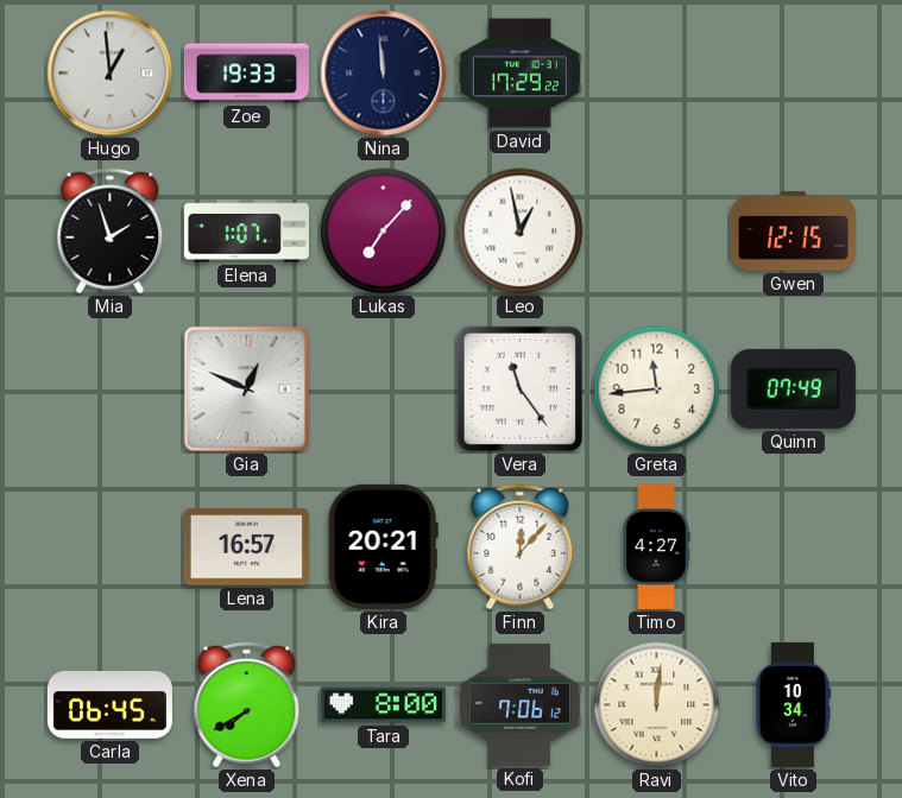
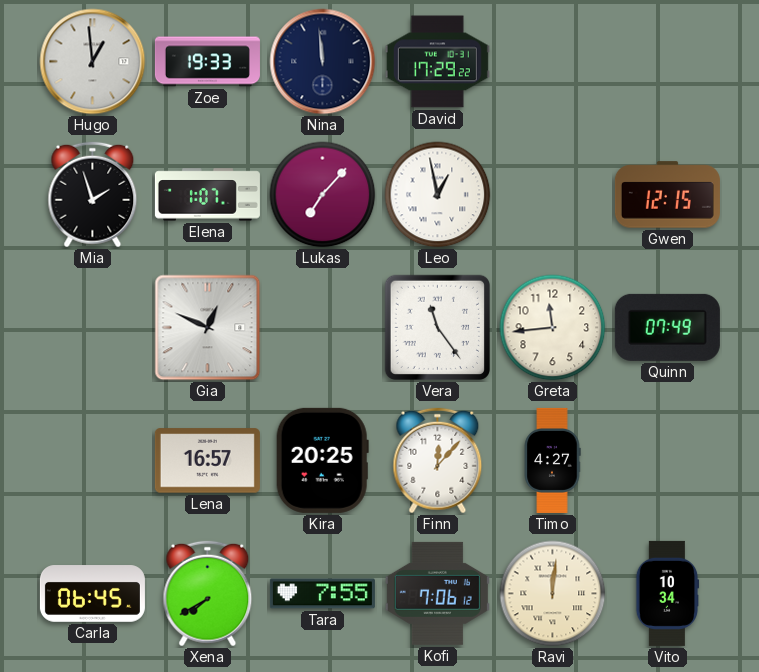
Kira: 20:21 -> 20:25 (322, 460)
Tara: 8:00 -> 7:55 (322, 594)
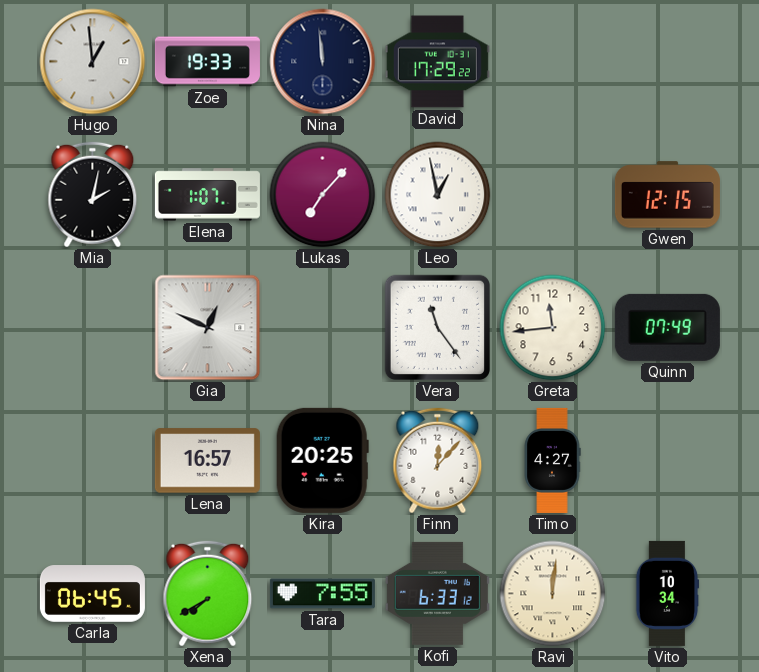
Mia: 1:57 -> 2:02 (93, 195)
Kofi: 7:06 -> 6:33 (437, 593)
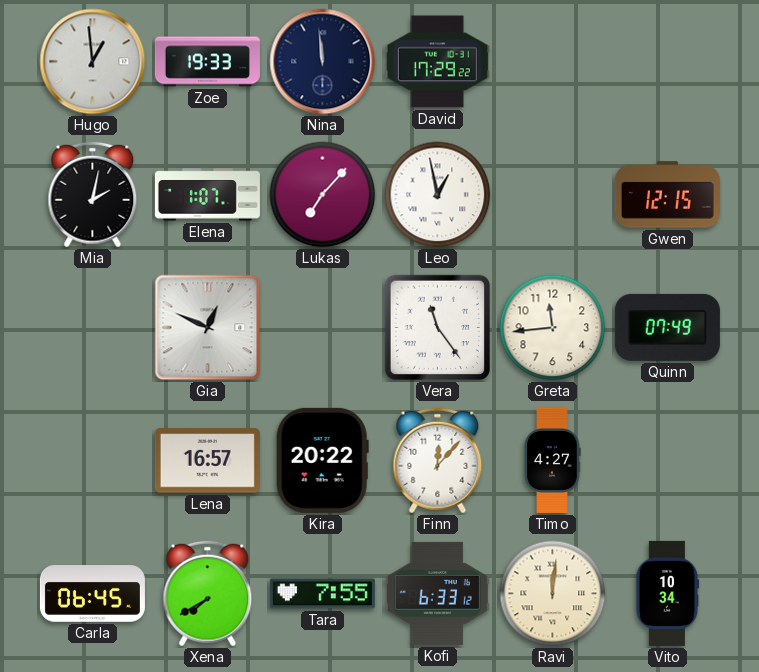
Kira: 20:25 -> 20:22 (322, 460)
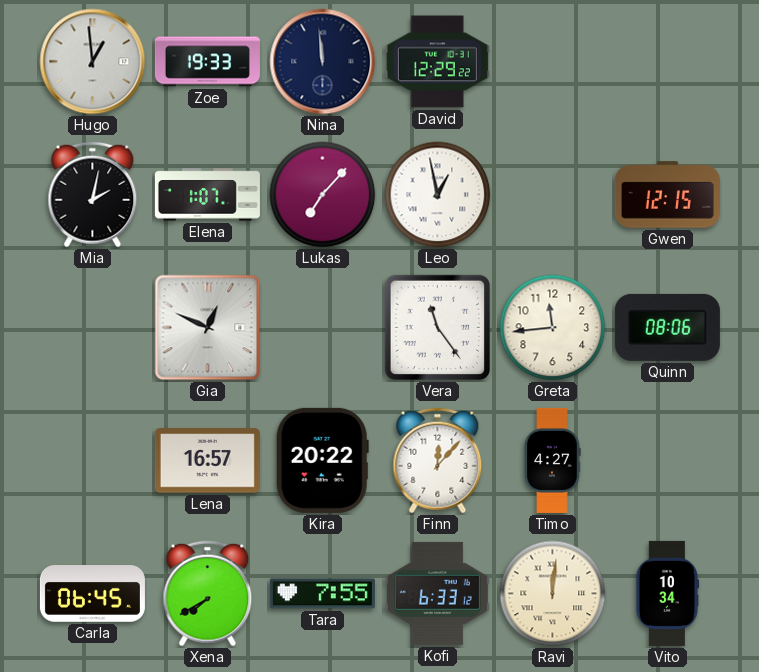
David: 17:29 -> 12:29 (437, 62)
Quinn: 07:49 -> 08:06 (667, 327)
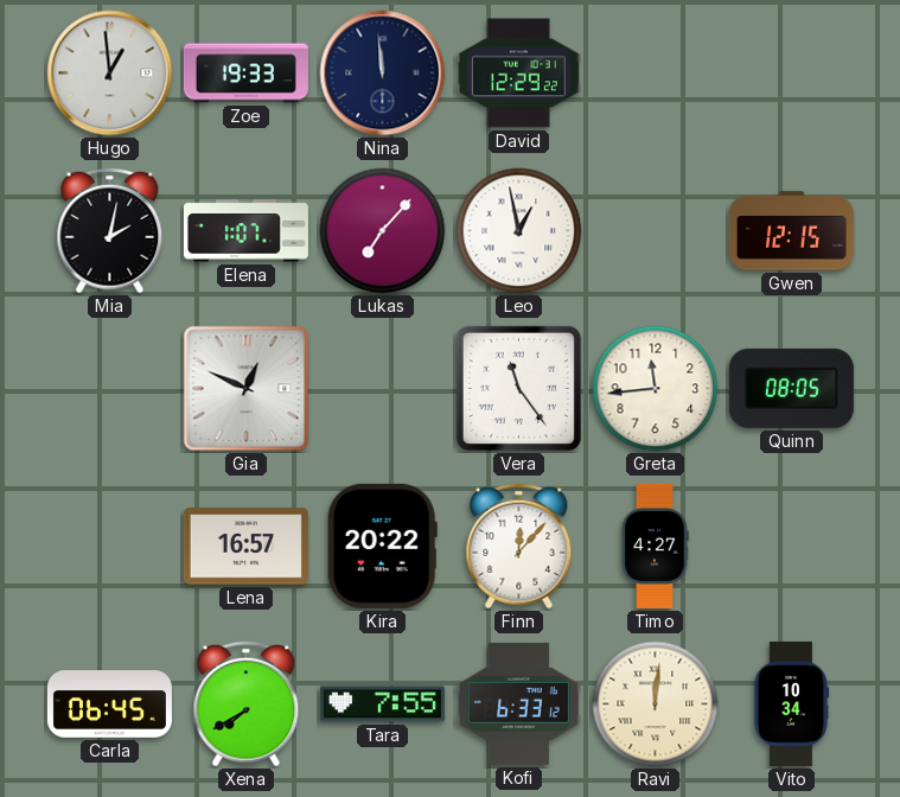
Quinn: 08:06 -> 08:05 (791, 388)
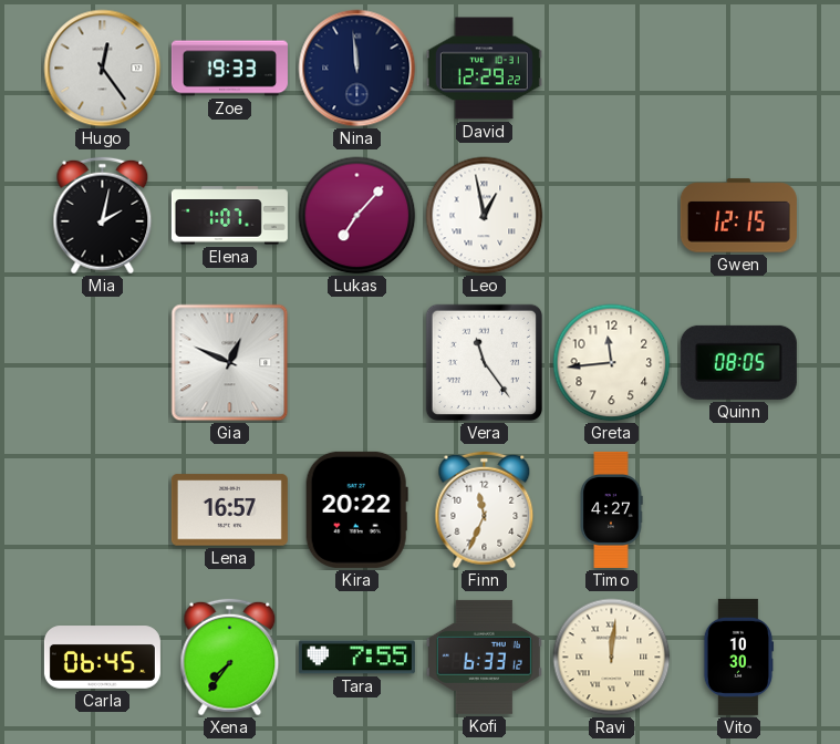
Hugo: 12:59 -> 12:24 (103, 69)
Finn: 12:07 -> 11:34 (485, 510)
Xena: 7:40 -> 7:36 (230, 658)
Vito: 10:34 -> 10:30 (738, 657)
